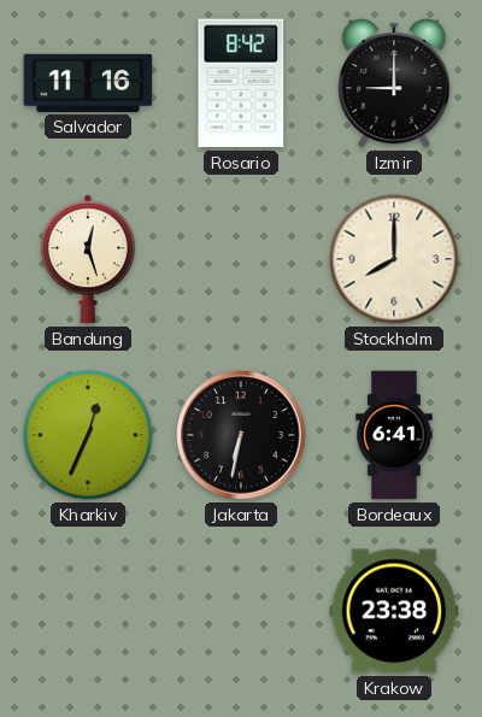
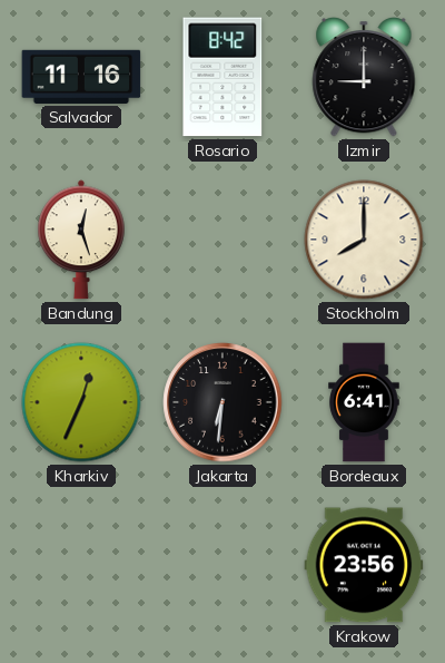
Jakarta: 6:32 -> 6:31 (222, 402)
Krakow: 23:38 -> 23:56 (364, 565)
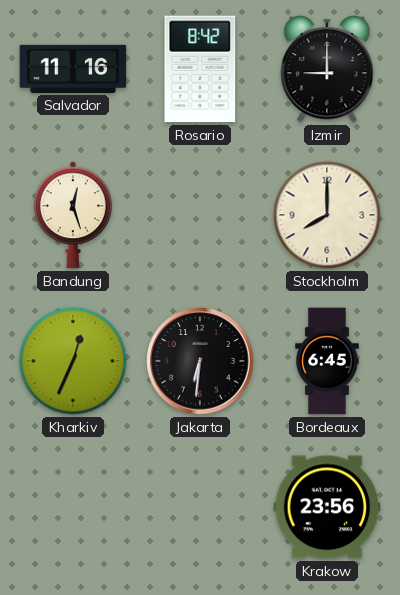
Bordeaux: 6:41 -> 6:45 (327, 361)
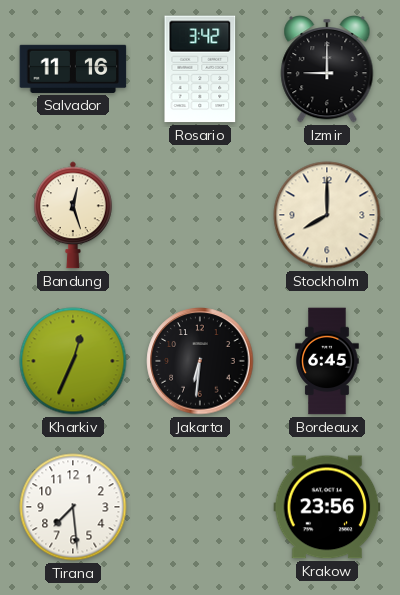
Rosario: 8:42 -> 3:42 (200, 69)
Tirana: none -> 7:29 (73, 507)
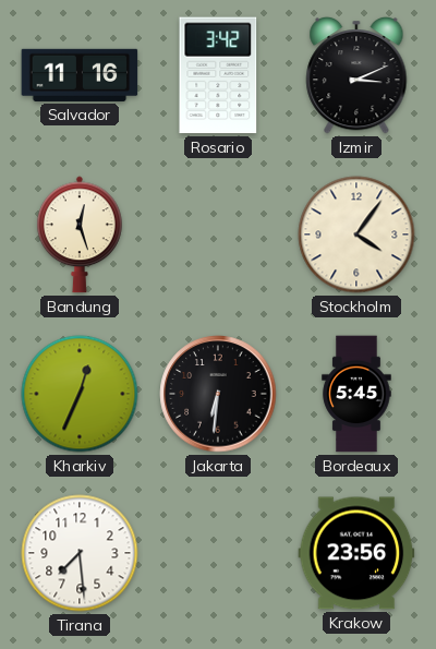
Izmir: 9:00 -> 3:11 (356, 75)
Stockholm: 8:00 -> 4:06 (356, 235)
Bordeaux: 6:45 -> 5:45 (356, 394)
